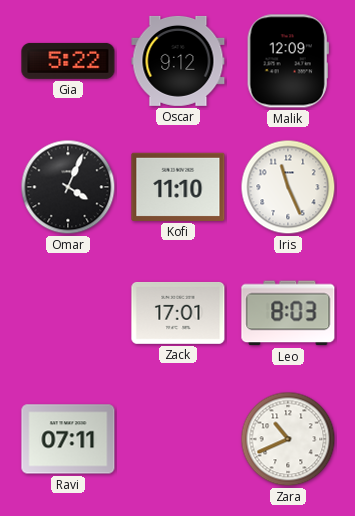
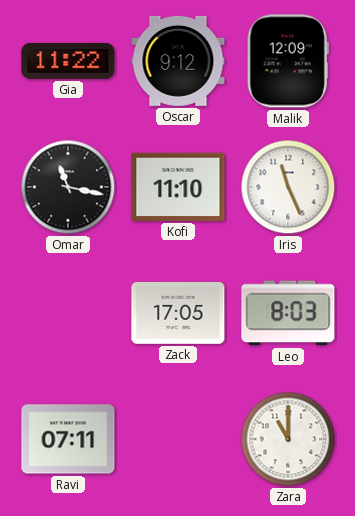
Gia: 5:22 -> 11:22 (68, 61)
Omar: 4:04 -> 11:17 (68, 187)
Zack: 17:01 -> 17:05 (178, 313)
Zara: 10:41 -> 11:00 (288, 439)
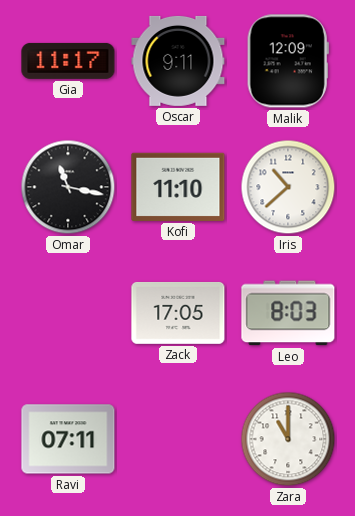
Gia: 11:22 -> 11:17 (68, 61)
Oscar: 9:12 -> 9:11 (178, 61)
Iris: 11:26 -> 10:38 (288, 187)
